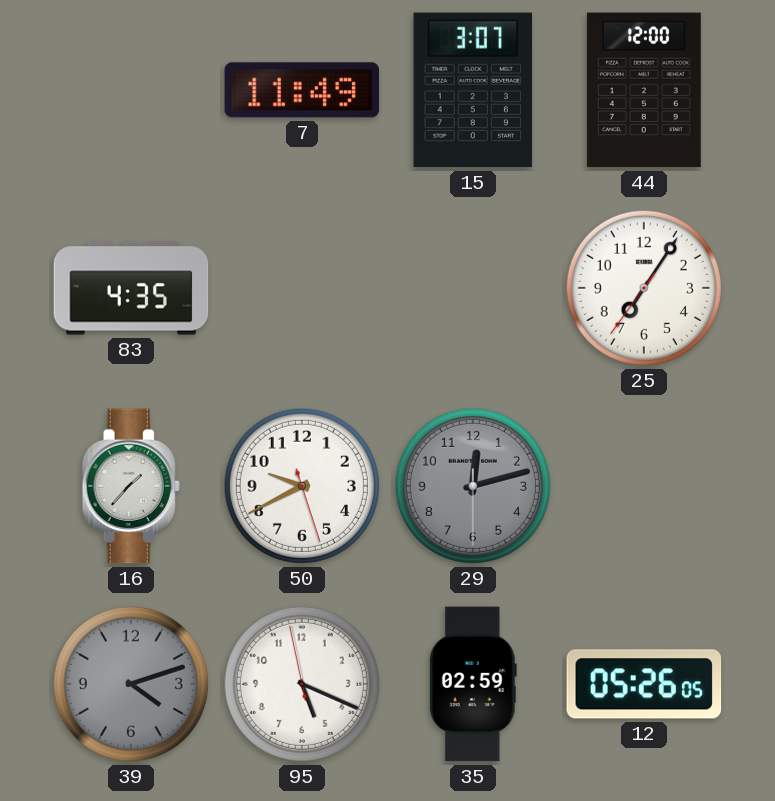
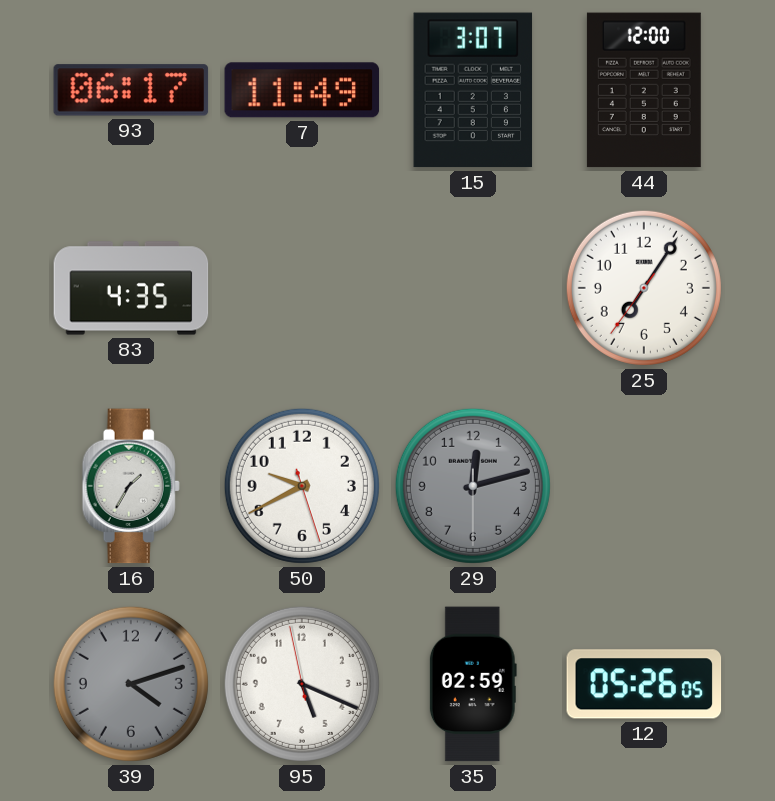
93: none -> 06:17 (131, 90)
16: 1:37 -> 1:35 (131, 486)
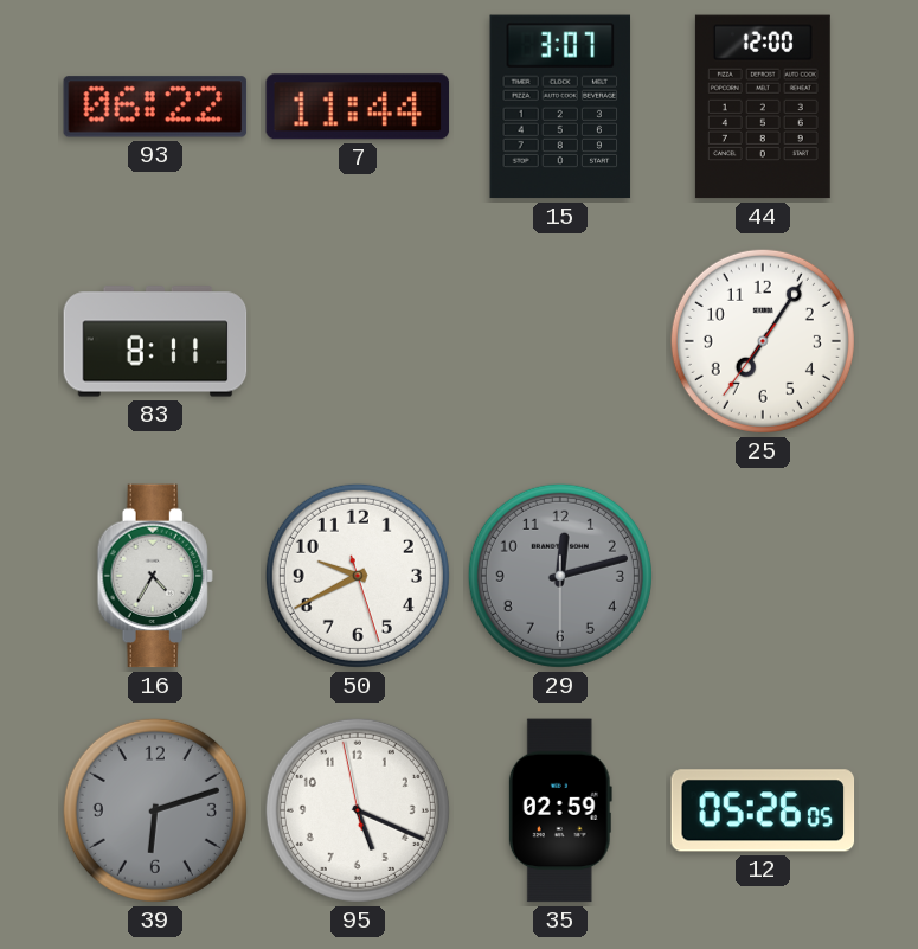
93: 06:17 -> 06:22 (155, 107)
7: 11:49 -> 11:44 (358, 107)
83: 4:35 -> 8:11 (155, 341)
16: 1:35 -> 4:35 (155, 576)
39: 4:12 -> 6:12 (155, 810)
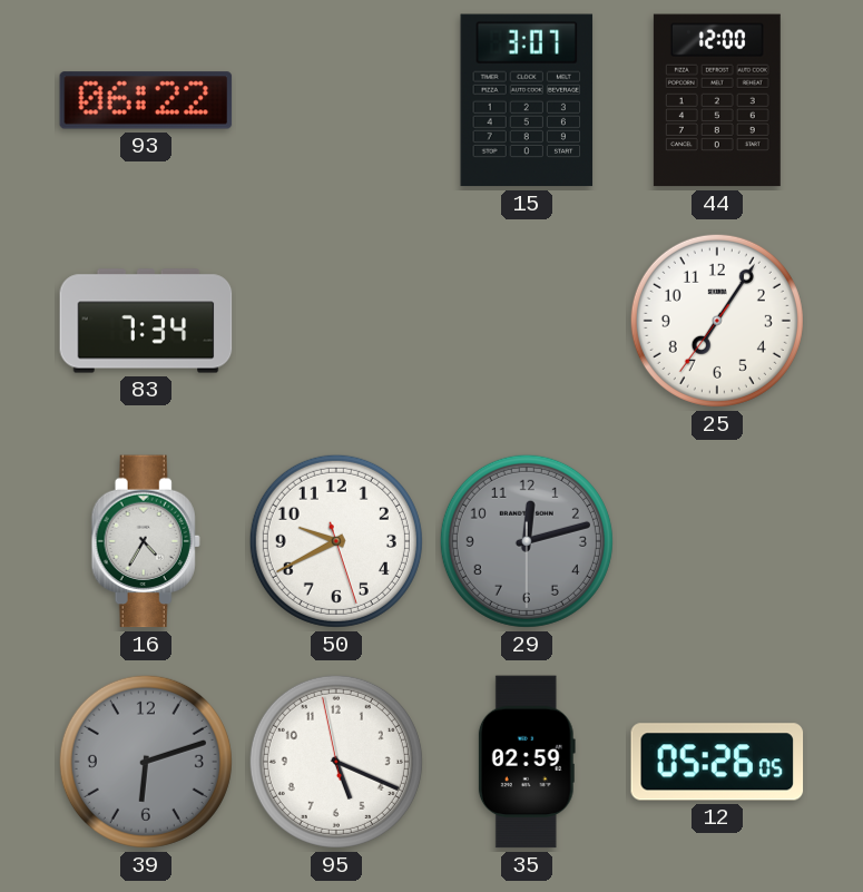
7: 11:44 -> none (358, 107)
83: 8:11 -> 7:34 (146, 321)
